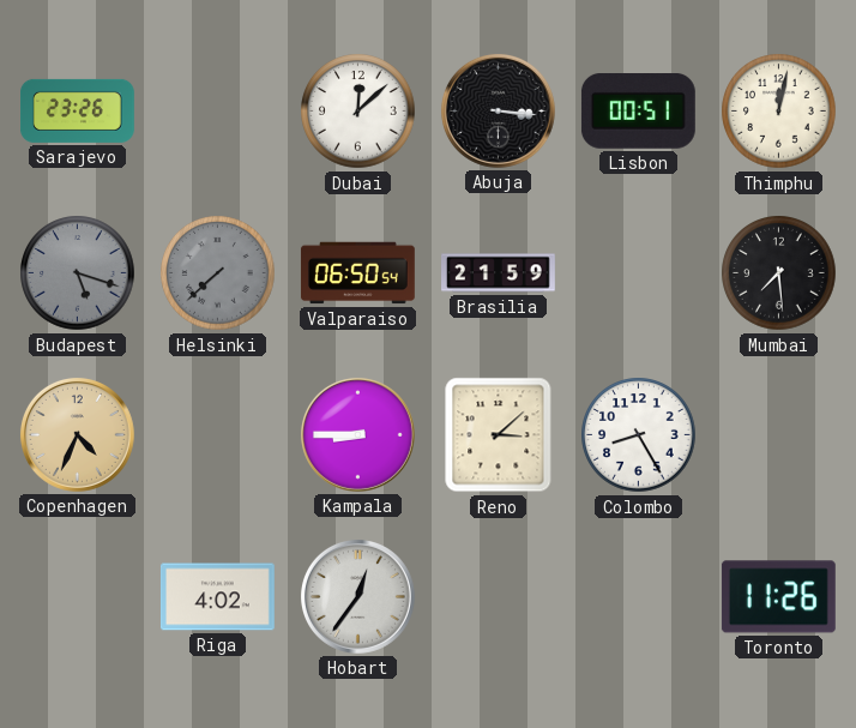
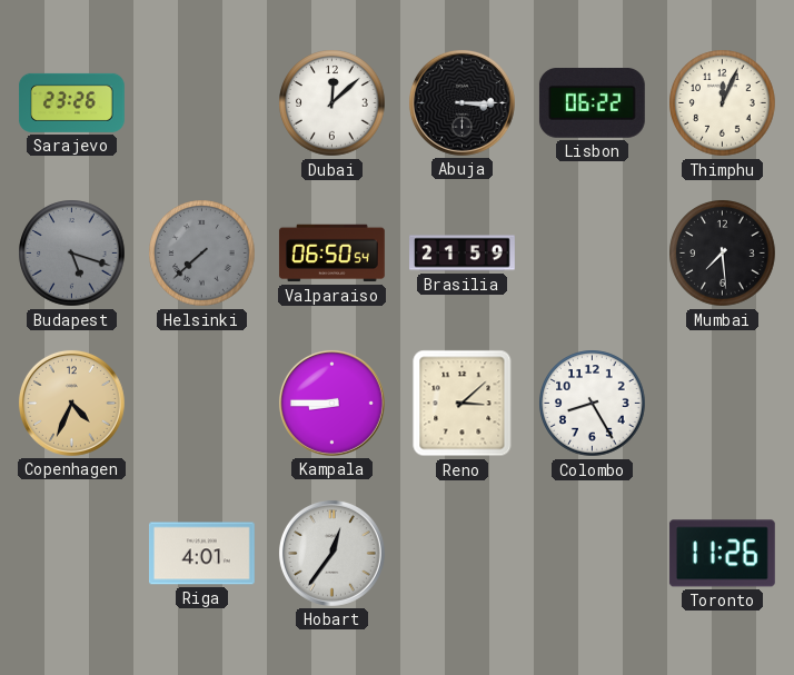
Abuja: 3:16 -> 3:15 (461, 102)
Lisbon: 00:51 -> 06:22 (592, 103)
Thimphu: 12:02 -> 12:04 (723, 103)
Riga: 4:02 -> 4:01 (201, 554)
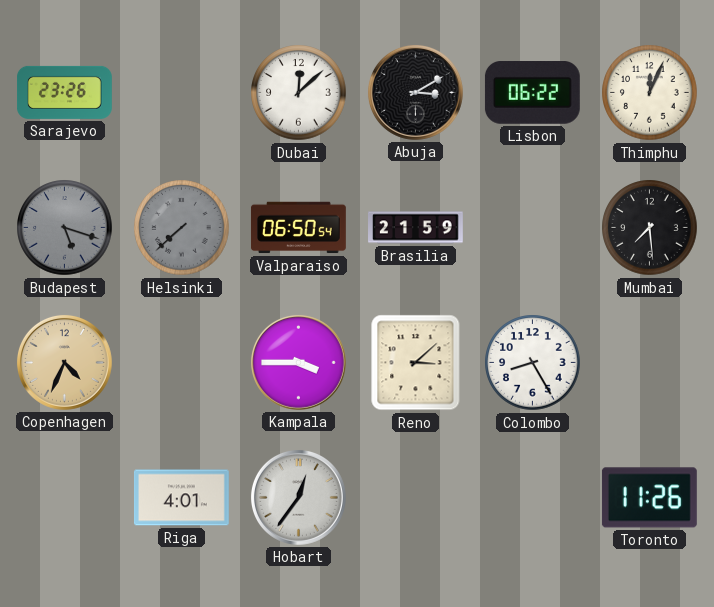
Abuja: 3:15 -> 3:10 (415, 92)
Kampala: 8:45 -> 3:45 (298, 362)
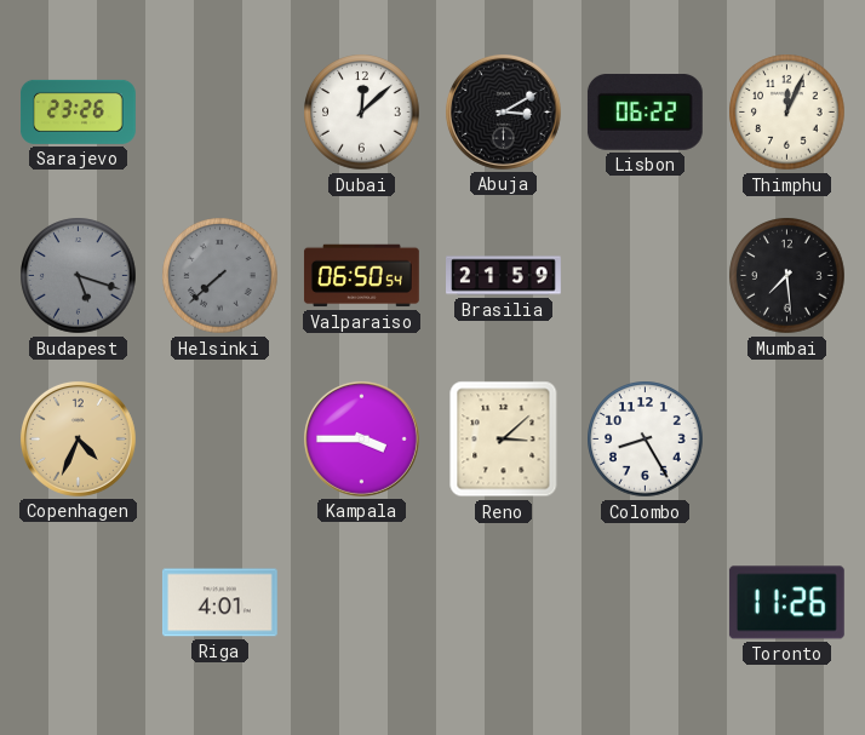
Hobart: 12:36 -> none (298, 497)
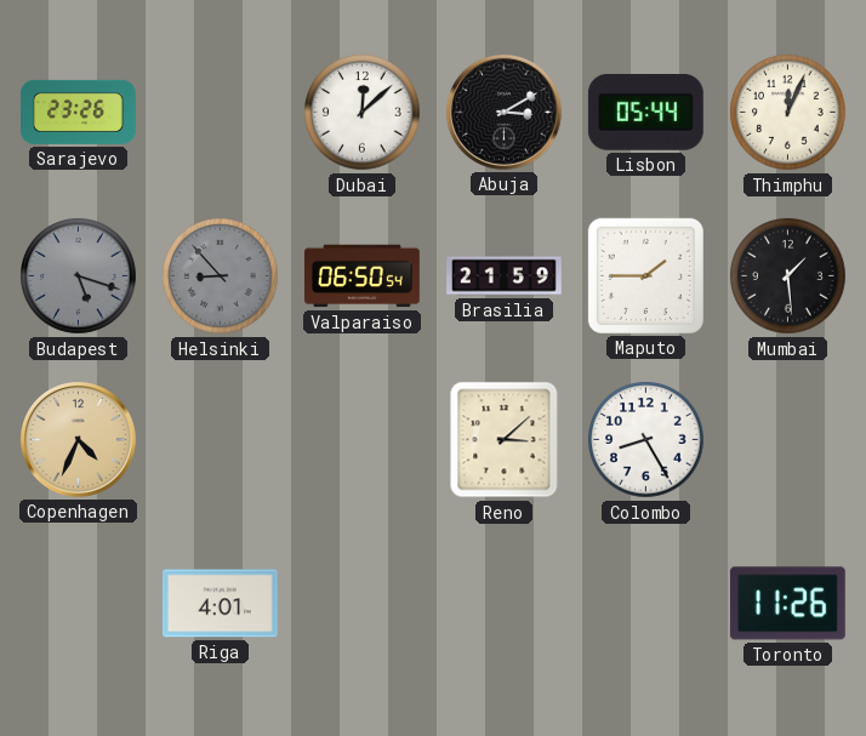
Lisbon: 06:22 -> 05:44 (645, 113)
Helsinki: 7:38 -> 8:53 (221, 276)
Maputo: none -> 1:45 (645, 275)
Mumbai: 7:29 -> 1:29 (788, 276)
Kampala: 3:45 -> none (361, 438)
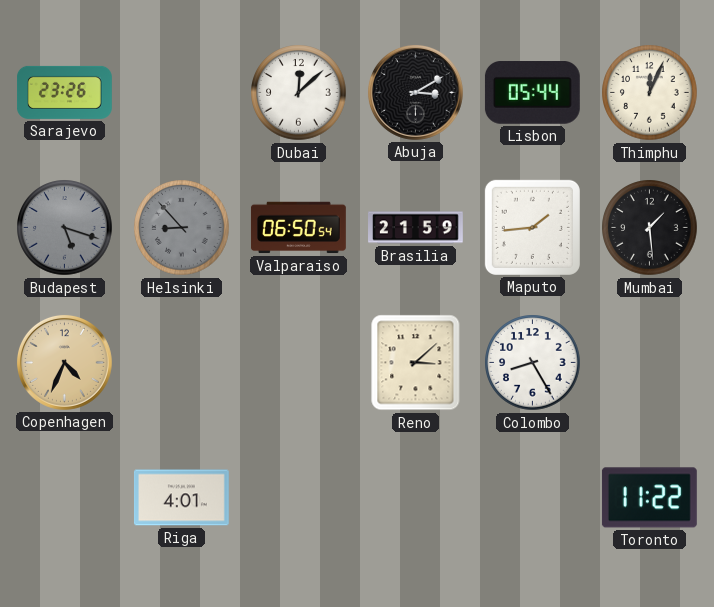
Maputo: 1:45 -> 1:44 (532, 227)
Toronto: 11:26 -> 11:22 (649, 498)
